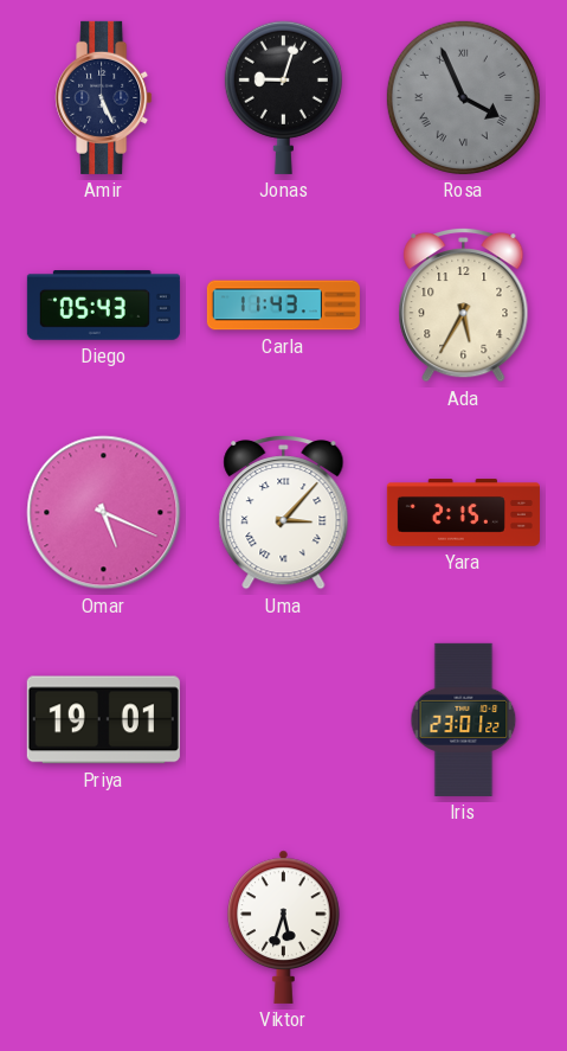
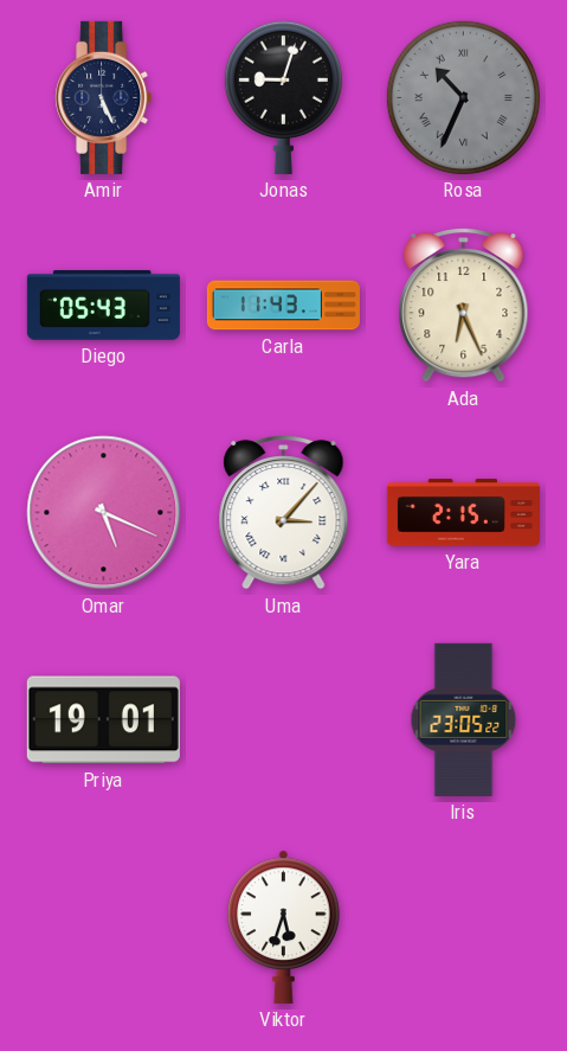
Rosa: 3:56 -> 10:34 (463, 97)
Ada: 5:35 -> 6:26 (464, 305)
Iris: 23:01 -> 23:05 (464, 719)
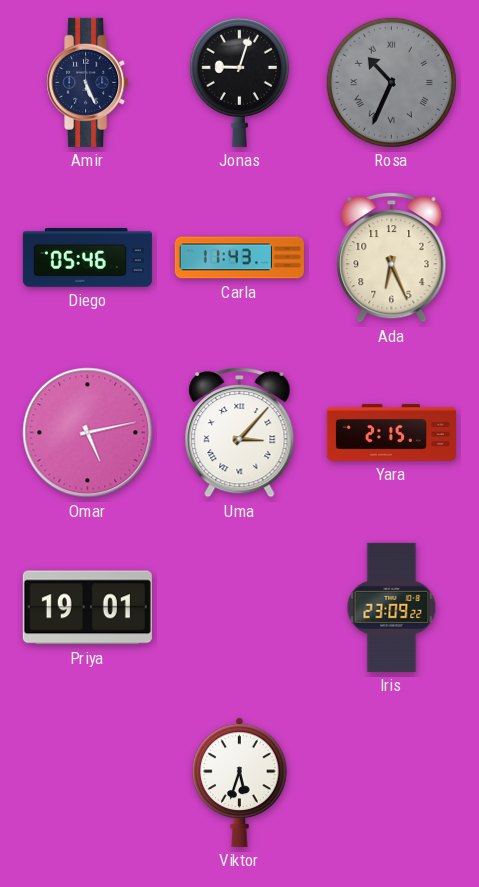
Diego: 05:43 -> 05:46 (87, 258)
Omar: 5:19 -> 5:13 (88, 433)
Iris: 23:05 -> 23:09 (392, 607)
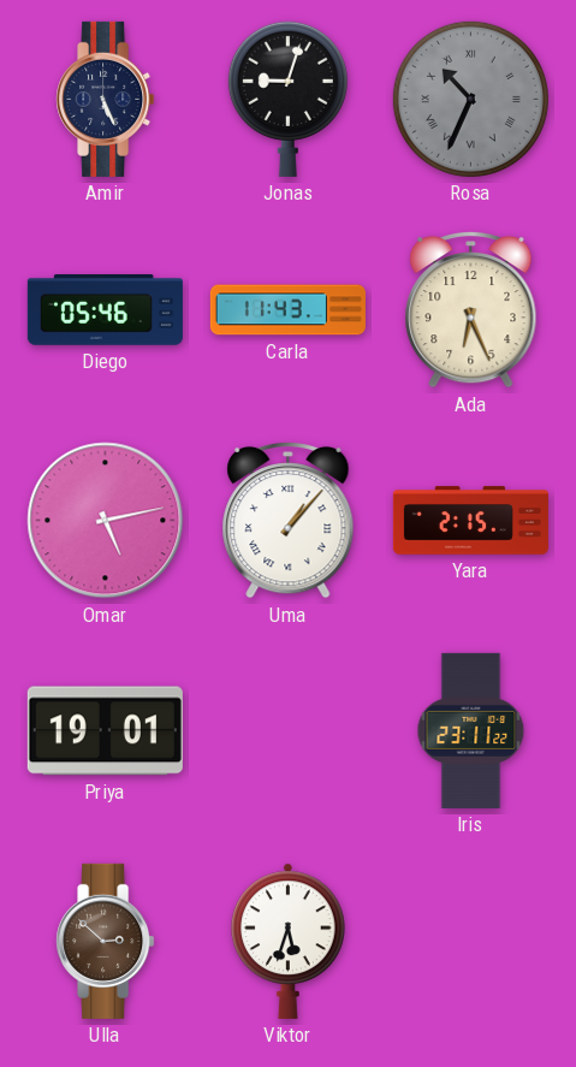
Uma: 3:07 -> 1:07 (289, 520)
Iris: 23:09 -> 23:11 (471, 730)
Ulla: none -> 2:52 (106, 941)
